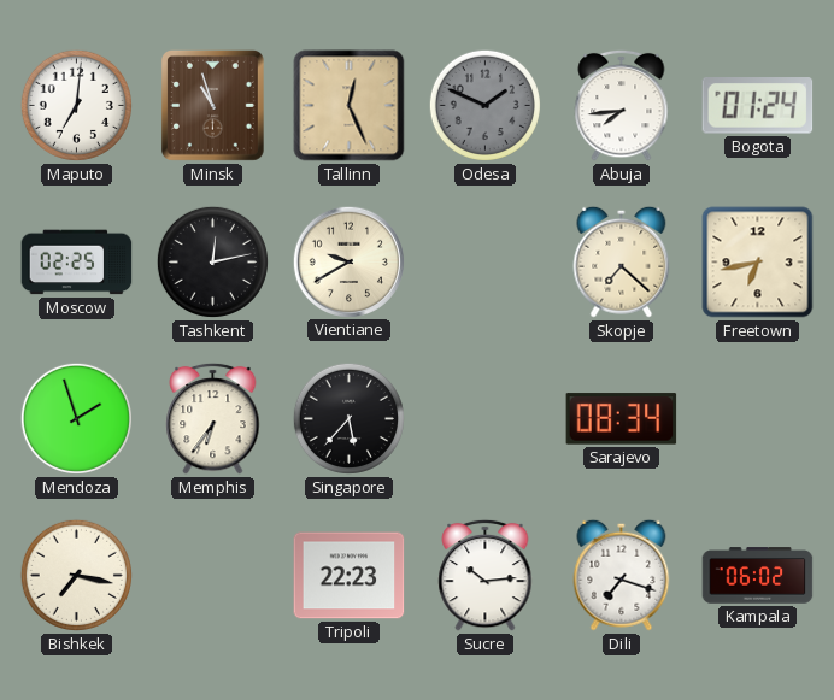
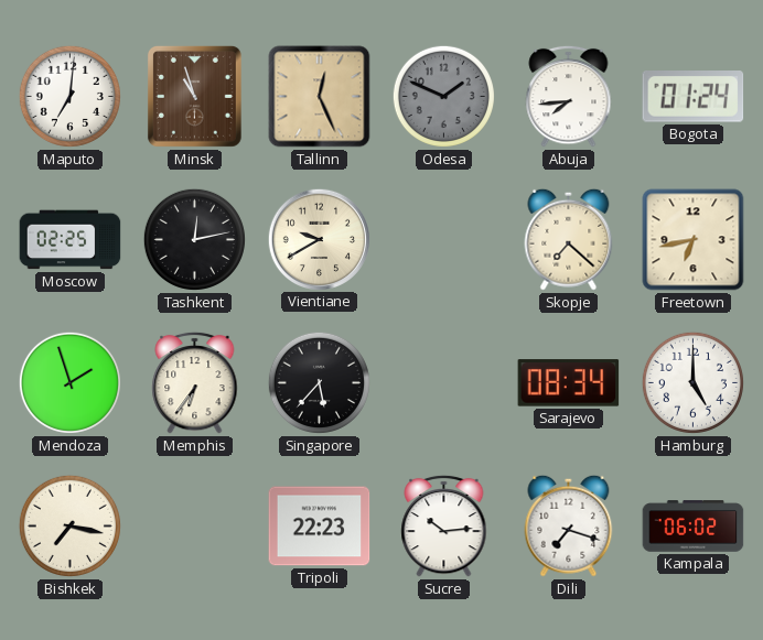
Hamburg: none -> 5:00 (692, 382)
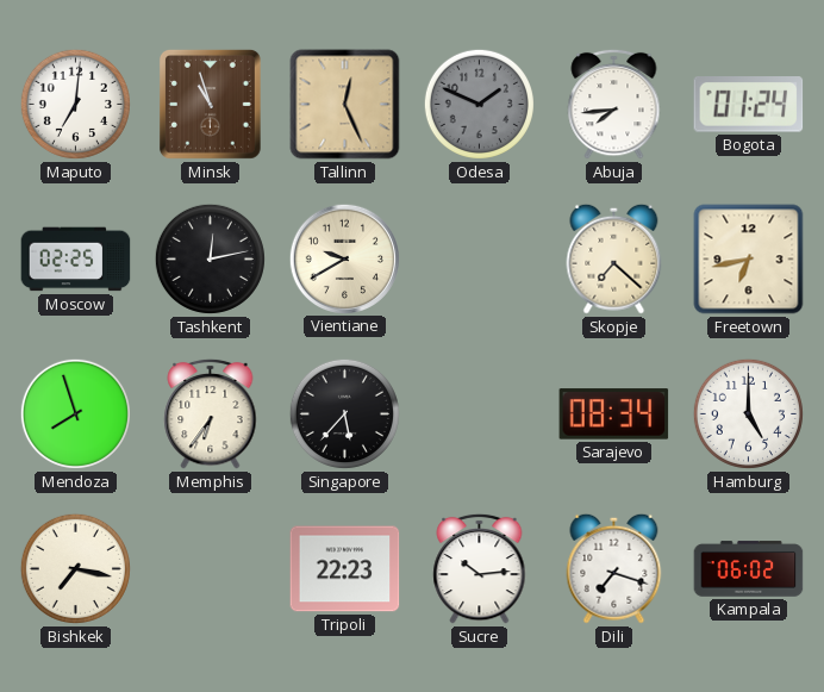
Mendoza: 1:57 -> 7:57 (75, 413)
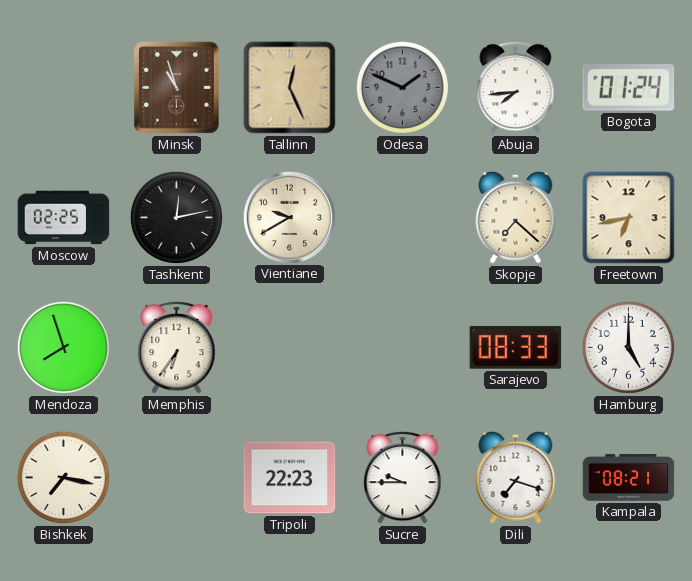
Maputo: 7:01 -> none (75, 104)
Singapore: 5:37 -> none (344, 413)
Sarajevo: 08:34 -> 08:33 (516, 348)
Sucre: 10:14 -> 9:45 (403, 477)
Kampala: 06:02 -> 08:21 (629, 478)
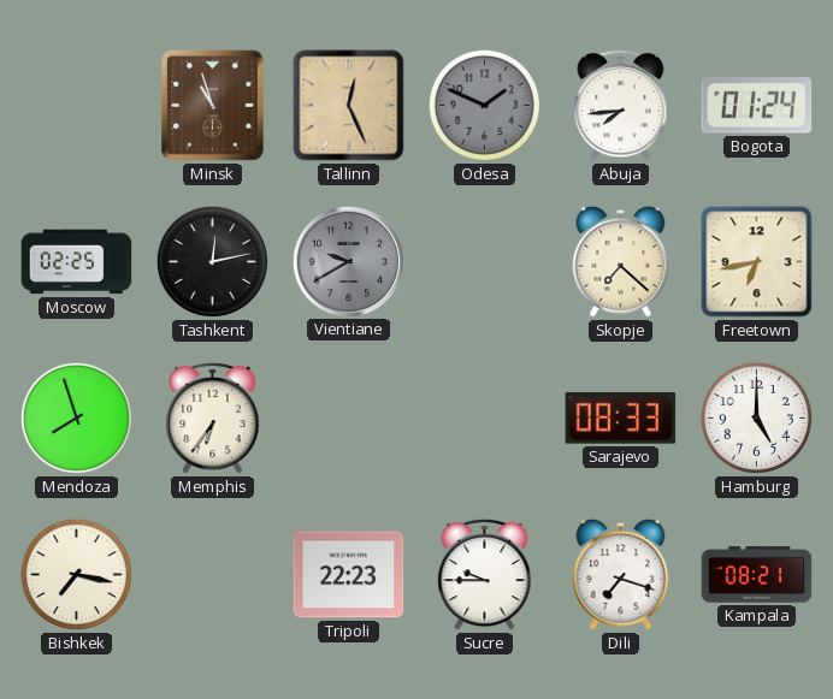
Vientiane dial: cream -> grey (348, 261)
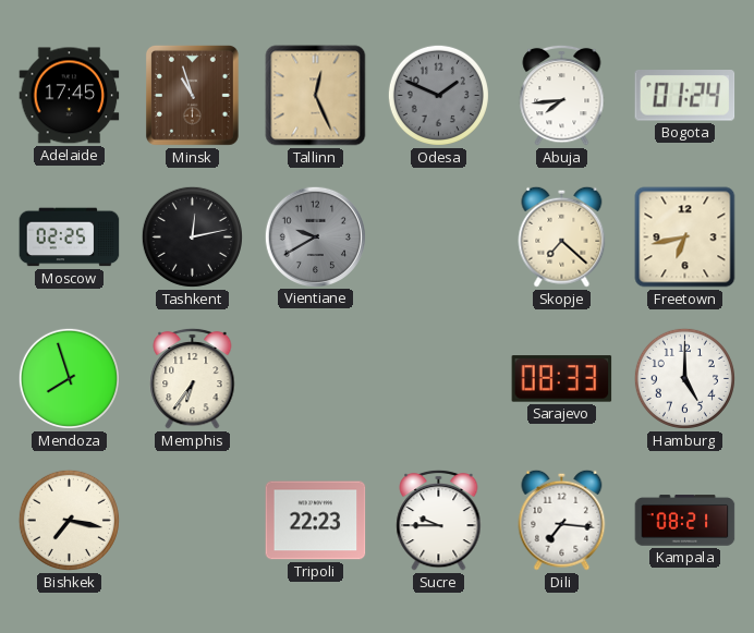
Adelaide: none -> 17:45 (70, 96)
Dili: 7:18 -> 7:16 (562, 520)
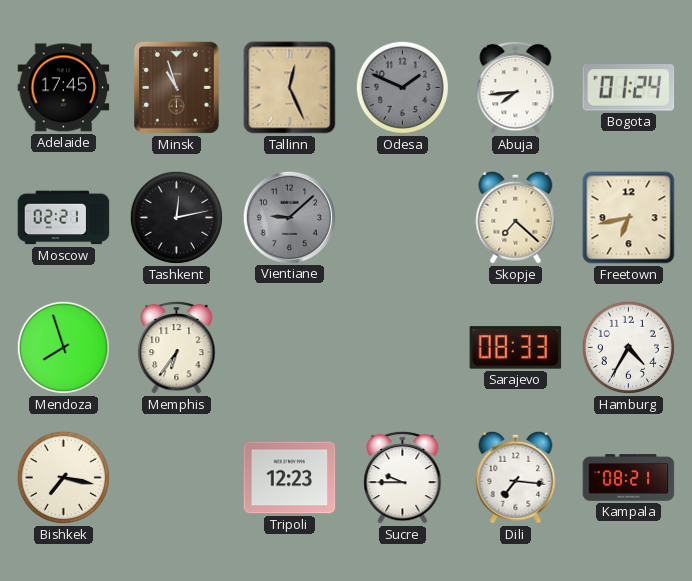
Moscow: 02:25 -> 02:21 (64, 218)
Vientiane: 9:40 -> 9:08 (289, 217)
Hamburg: 5:00 -> 4:35 (628, 347)
Tripoli: 22:23 -> 12:23 (290, 478)
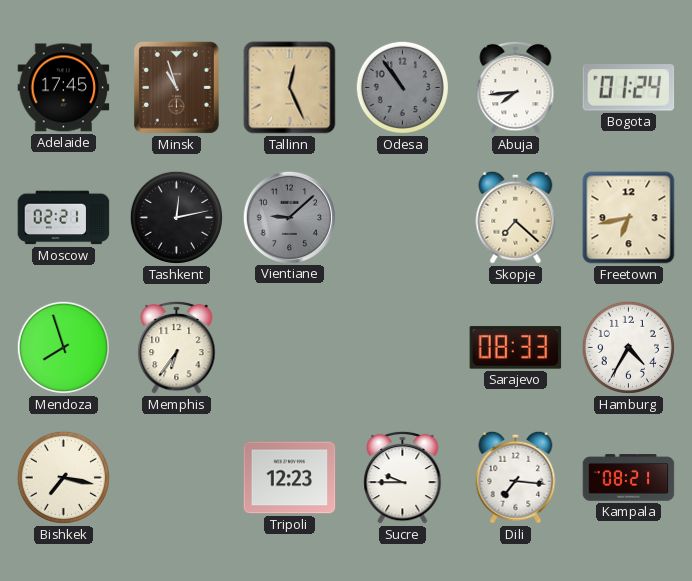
Odesa: 1:49 -> 10:54 (402, 87)
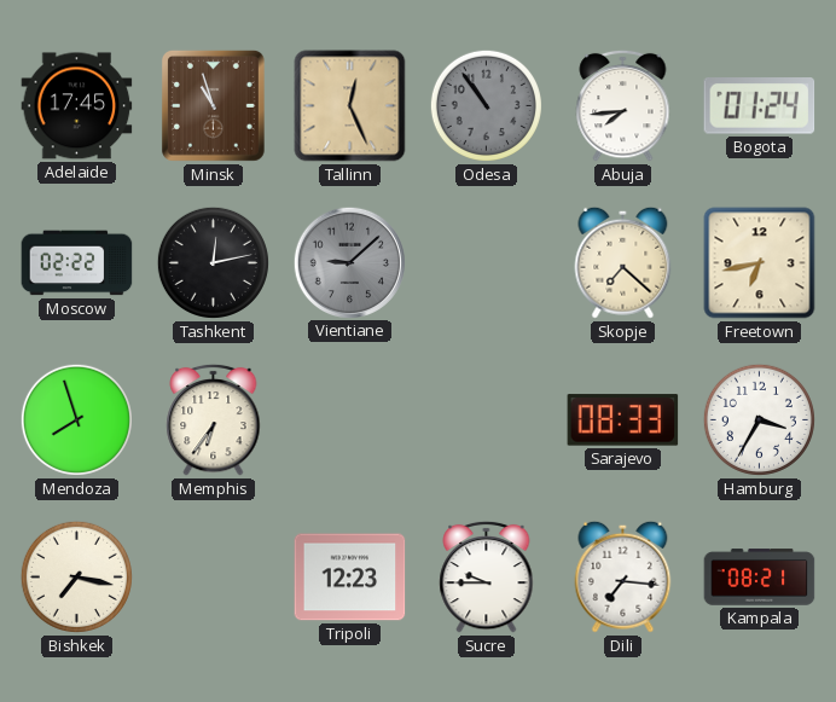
Moscow: 02:21 -> 02:22 (77, 263)
Hamburg: 4:35 -> 3:35 (759, 419)
